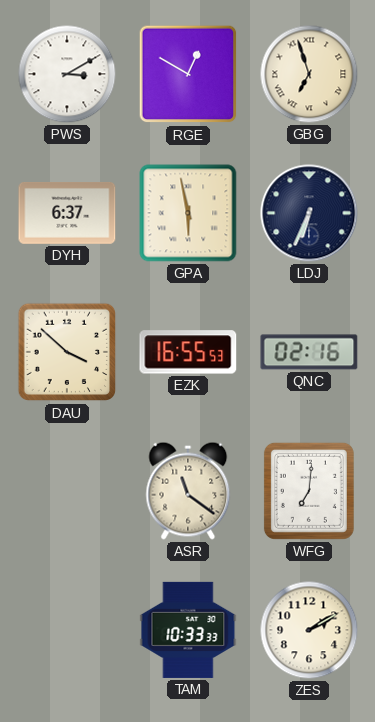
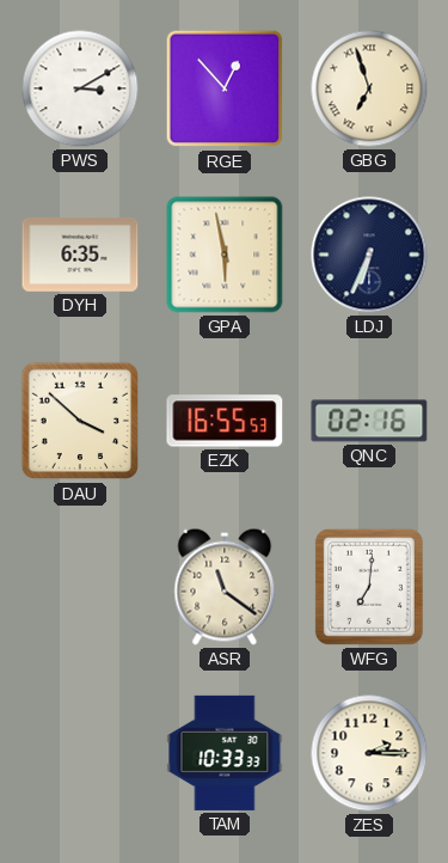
RGE: 12:50 -> 12:53 (225, 88)
DYH: 6:37 -> 6:35 (80, 256)
ZES: 2:10 -> 2:15 (369, 753)
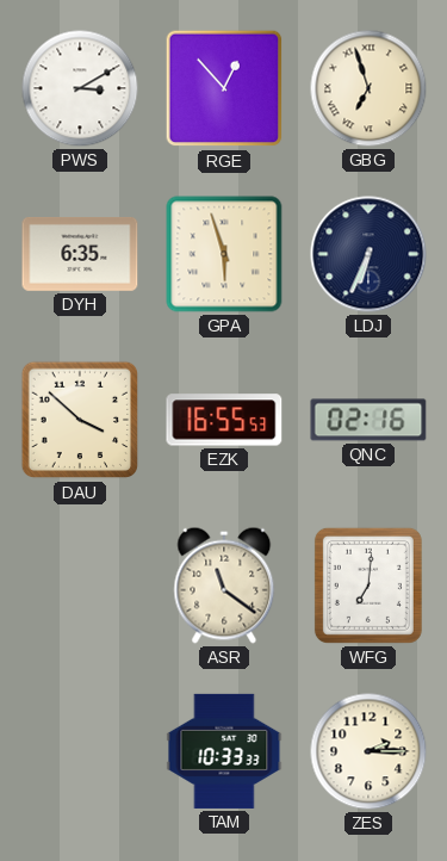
GPA: 5:58 -> 5:57 (224, 254)
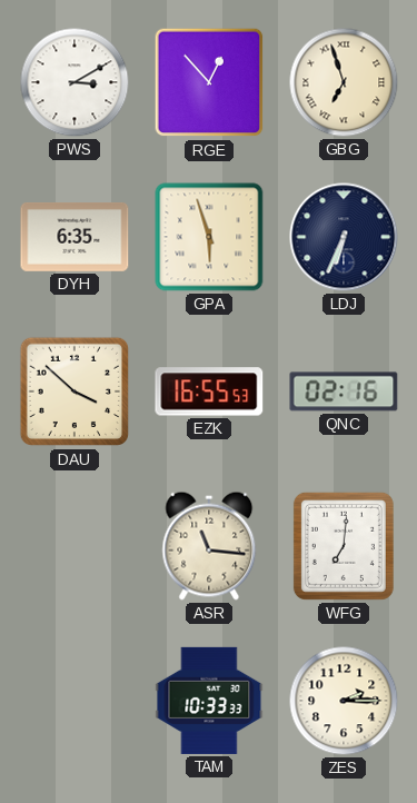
ASR: 11:21 -> 11:16 (209, 546)
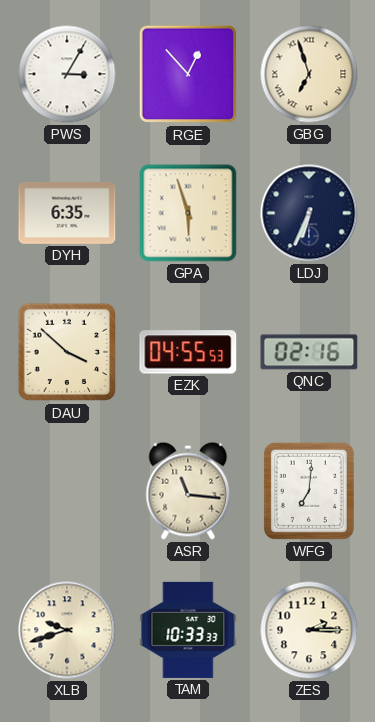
PWS: 3:10 -> 3:05 (67, 74)
EZK: 16:55 -> 04:55 (188, 352)
XLB: none -> 9:42 (67, 630)
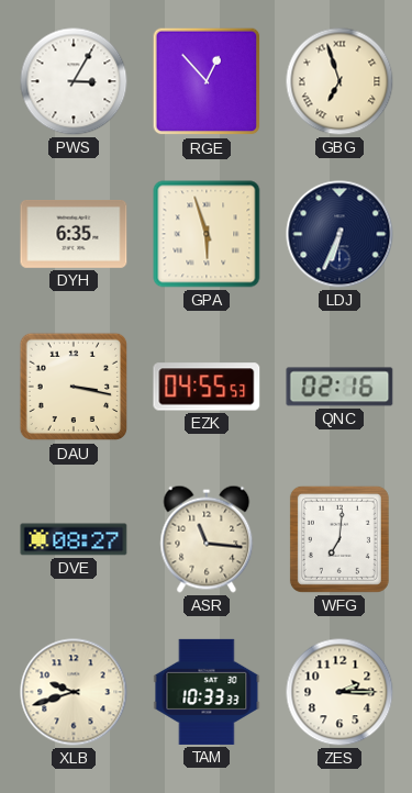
DAU: 3:52 -> 3:17 (74, 387)
DVE: none -> 08:27 (74, 539)
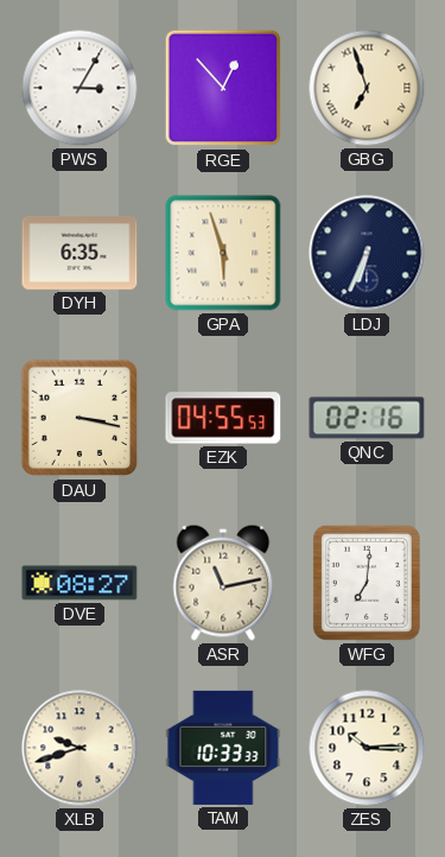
ASR: 11:16 -> 11:13 (223, 583)
ZES: 2:15 -> 10:15 (367, 748)
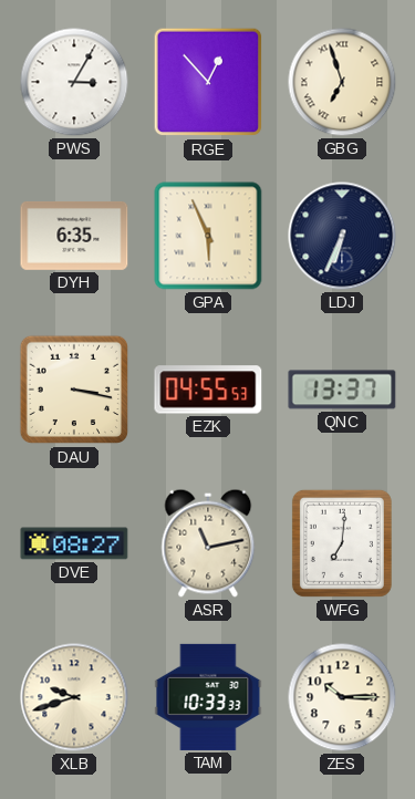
GPA: 5:57 -> 5:56 (208, 236)
QNC: 02:16 -> 13:37 (342, 390)
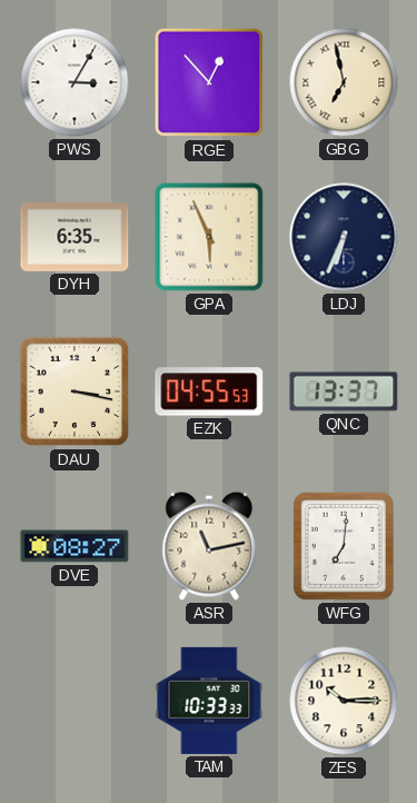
GBG: 6:57 -> 6:58 (344, 82)
XLB: 9:42 -> none (74, 697)
